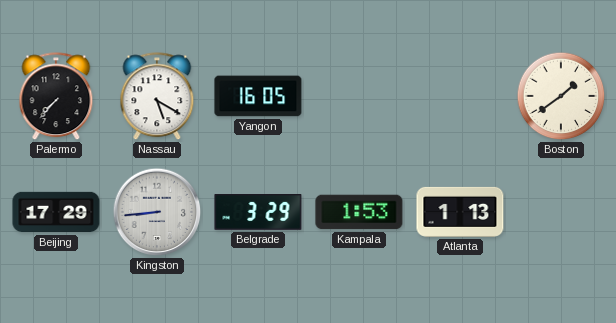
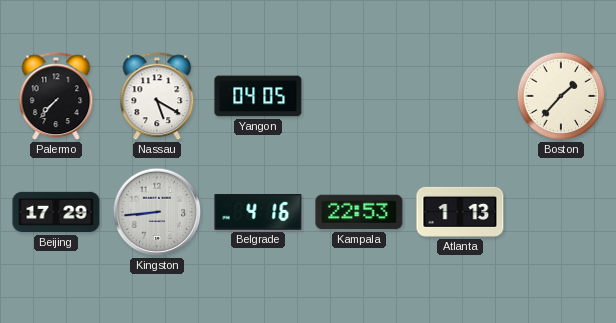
Yangon: 16:05 -> 04:05 (258, 96)
Boston: 1:39 -> 1:37 (561, 96)
Belgrade: 3:29 -> 4:16 (258, 213)
Kampala: 1:53 -> 22:53 (359, 212)
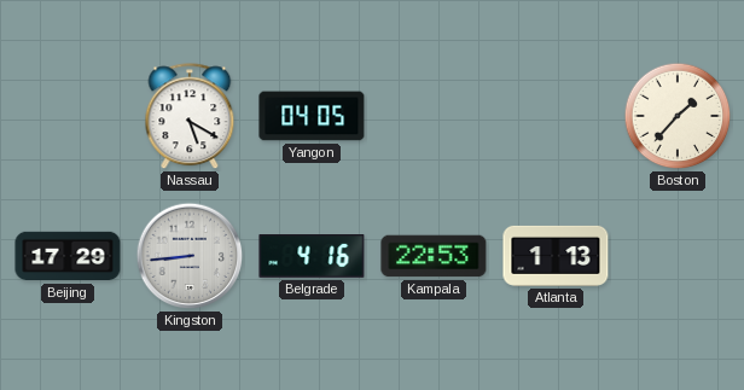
Palermo: 7:37 -> none (56, 97)
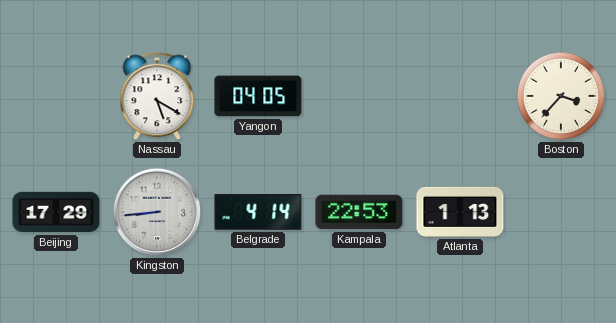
Boston: 1:37 -> 3:37 (561, 96)
Belgrade: 4:16 -> 4:14 (258, 213)
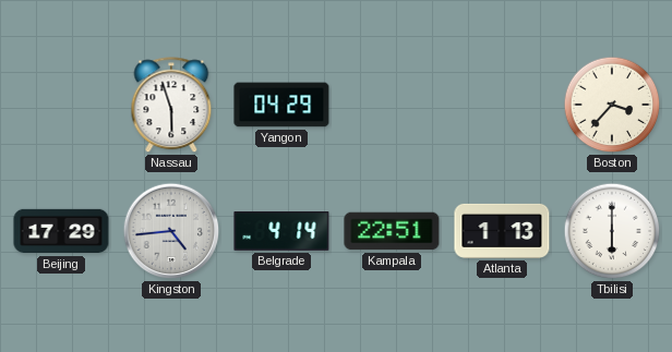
Nassau: 5:20 -> 5:57 (171, 106)
Yangon: 04:05 -> 04:29 (281, 105)
Kingston: 8:44 -> 4:44 (171, 231)
Kampala: 22:53 -> 22:51 (392, 231)
Tbilisi: none -> 6:00 (612, 231)
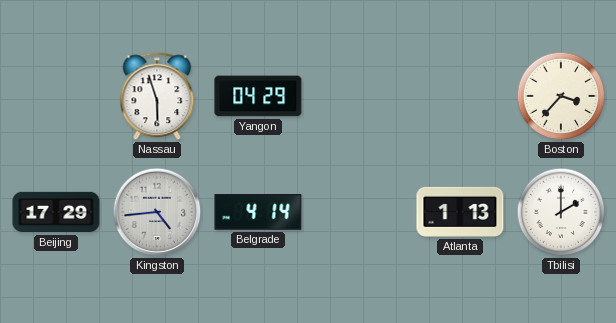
Kampala: 22:51 -> none (392, 231)
Tbilisi: 6:00 -> 2:00 (561, 212)
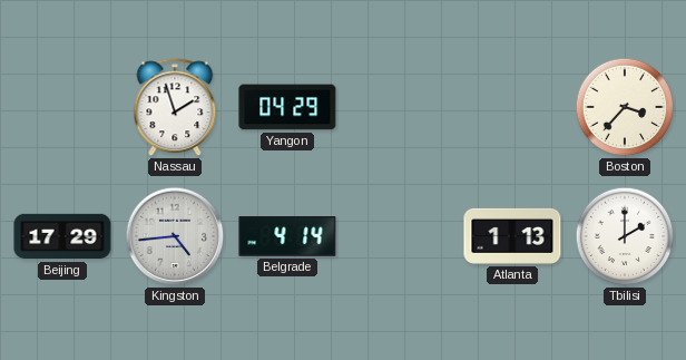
Nassau: 5:57 -> 1:57 (175, 108)
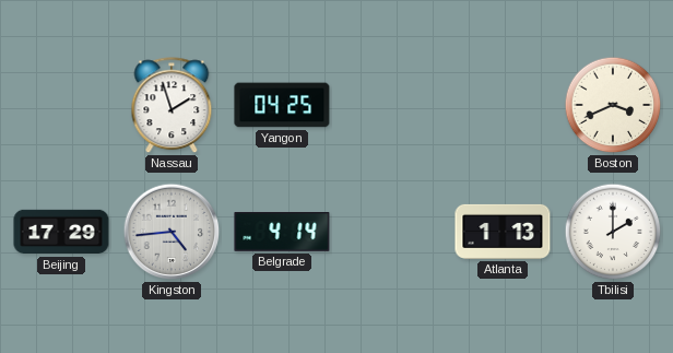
Yangon: 04:29 -> 04:25 (282, 105)
Boston: 3:37 -> 3:41 (613, 105)
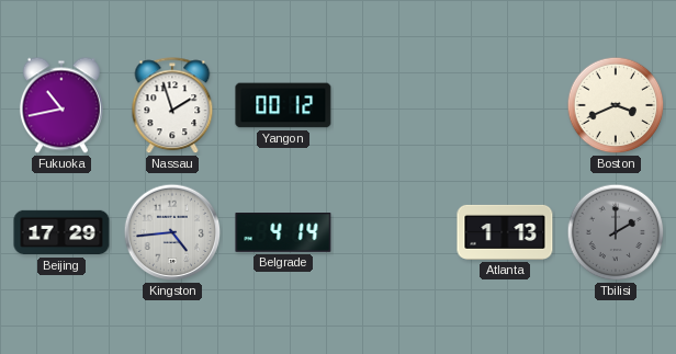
Fukuoka: none -> 10:43 (61, 105)
Yangon: 04:25 -> 00:12 (283, 105)
Tbilisi dial: white -> grey (616, 232)
